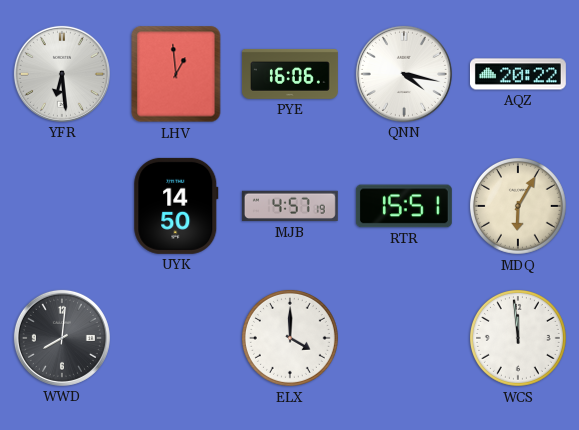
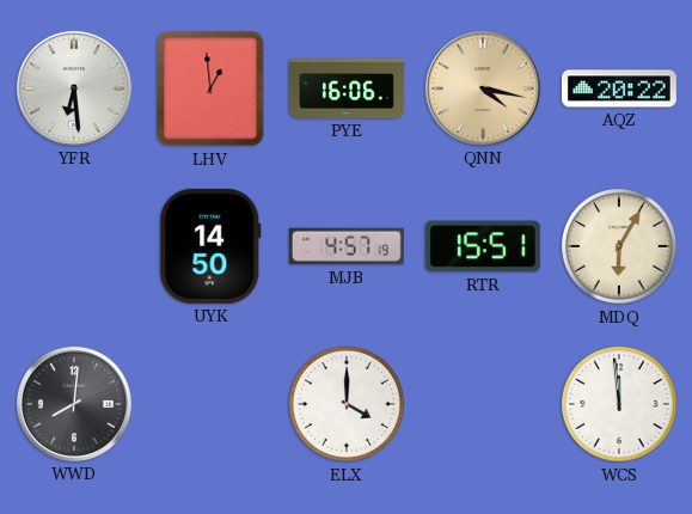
QNN dial: white -> champagne (483, 88)
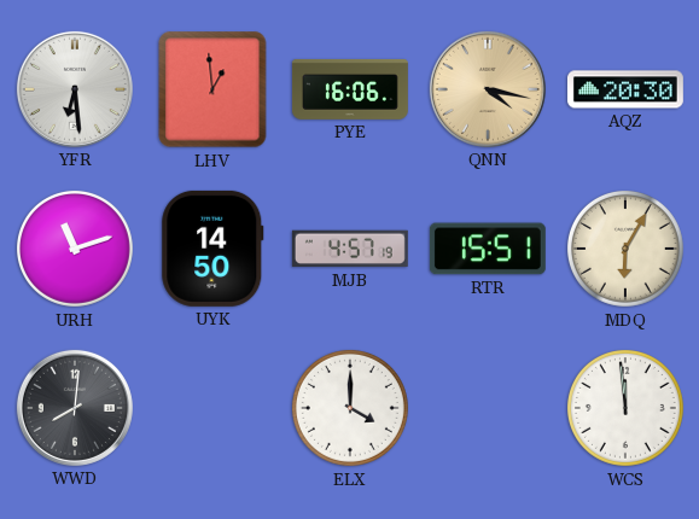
AQZ: 20:22 -> 20:30 (625, 89)
URH: none -> 11:12 (75, 249)
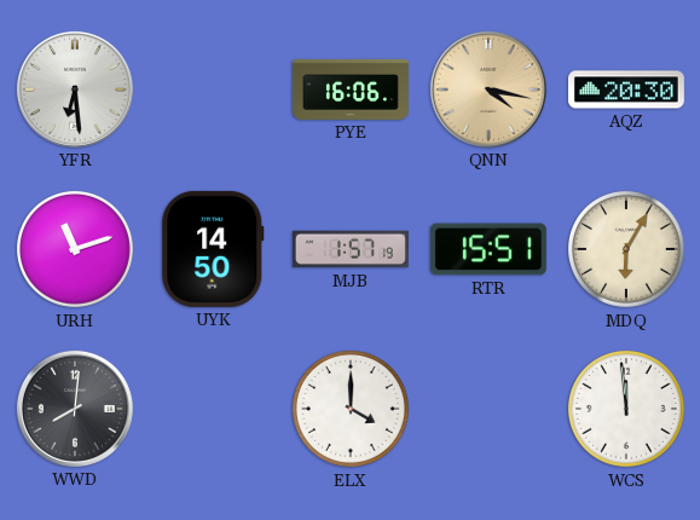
LHV: 12:59 -> none (212, 89)
MJB: 4:57 -> 1:57 (351, 249)
